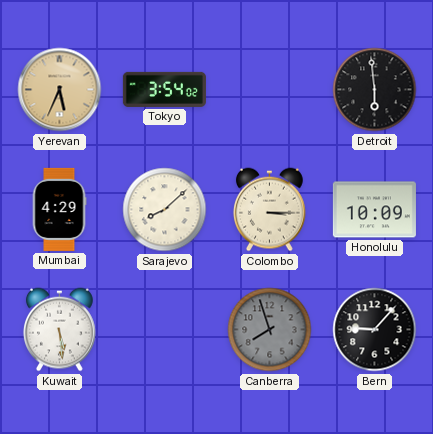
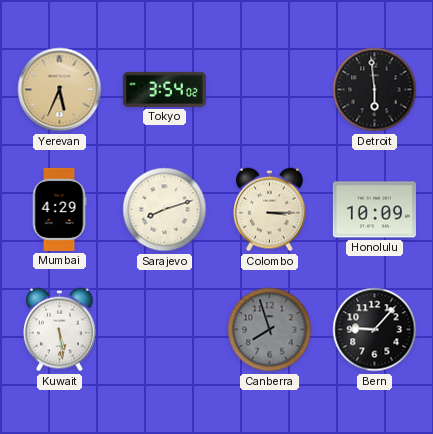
Sarajevo: 8:08 -> 8:12 (165, 210)
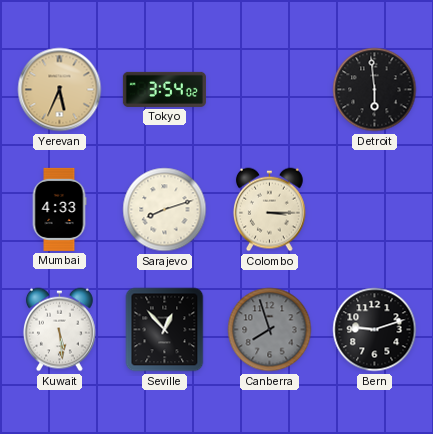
Mumbai: 4:29 -> 4:33 (59, 209)
Honolulu: 10:09 -> none (374, 210)
Seville: none -> 12:53 (165, 330)
Bern: 9:07 -> 9:12 (375, 330)
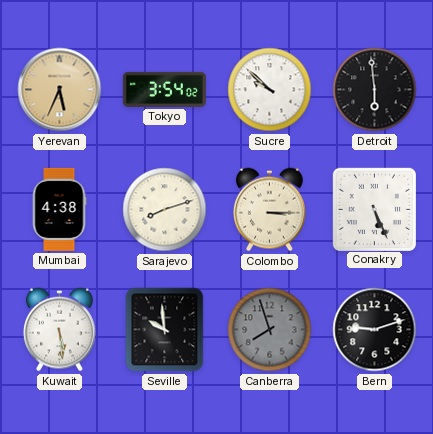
Sucre: none -> 9:52 (270, 90)
Mumbai: 4:33 -> 4:38 (59, 209)
Conakry: none -> 5:26 (374, 209)
Seville: 12:53 -> 9:59 (165, 330)
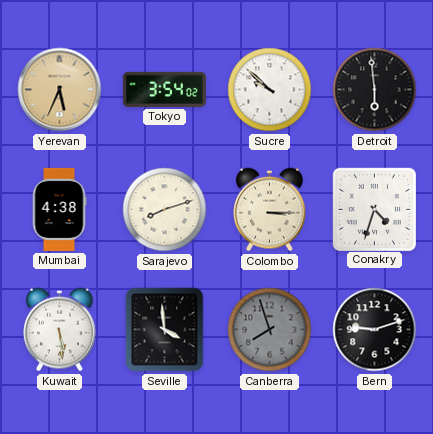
Conakry: 5:26 -> 4:33 (374, 209)
Seville: 9:59 -> 3:59 (165, 330)
